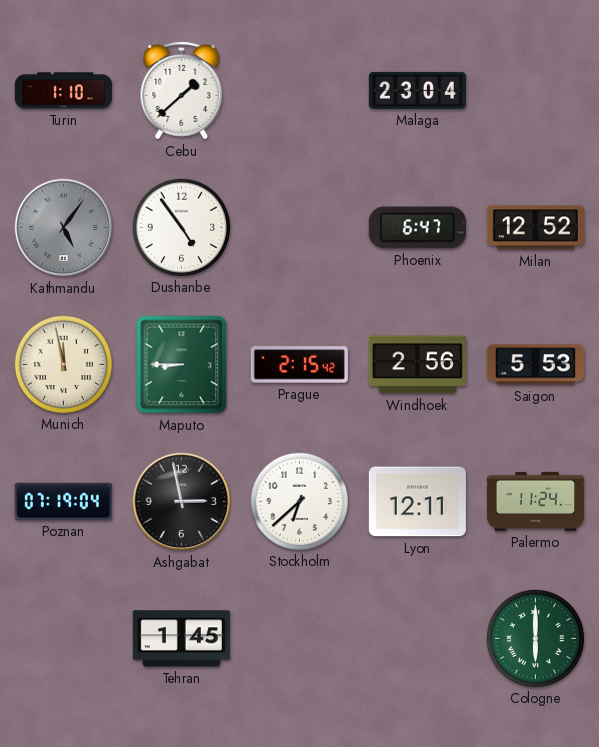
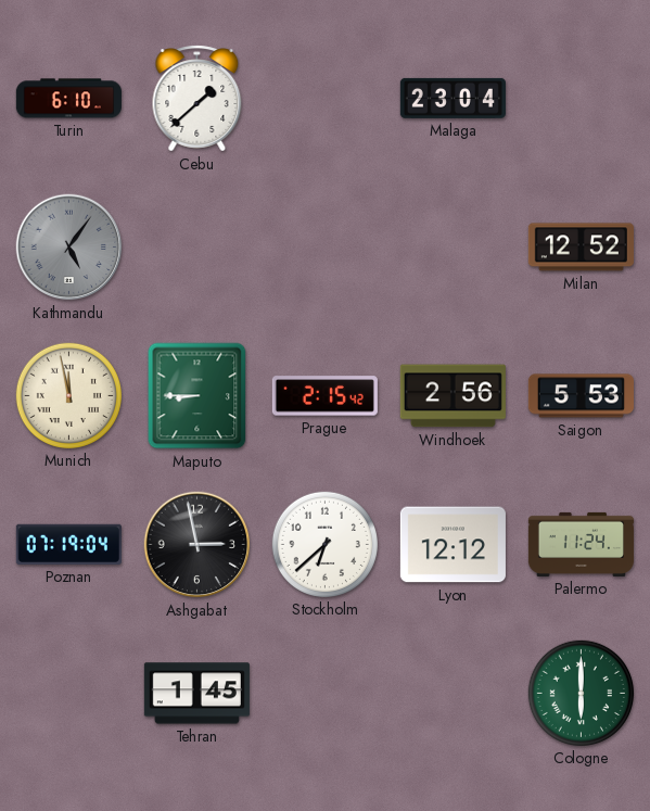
Turin: 1:10 -> 6:10 (68, 99)
Dushanbe: 4:54 -> none (181, 227)
Phoenix: 6:47 -> none (417, 228)
Lyon: 12:11 -> 12:12 (453, 545)
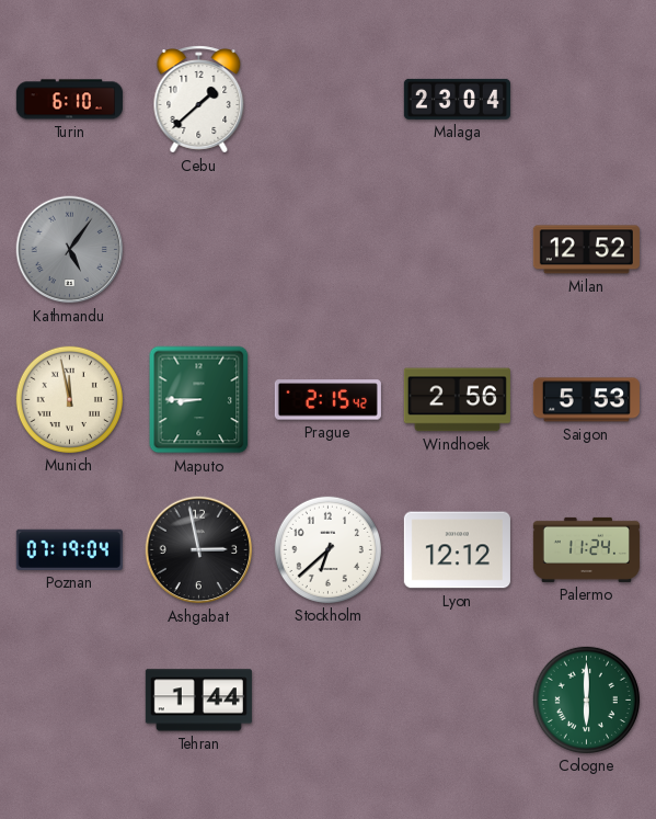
Tehran: 1:45 -> 1:44 (198, 701)
